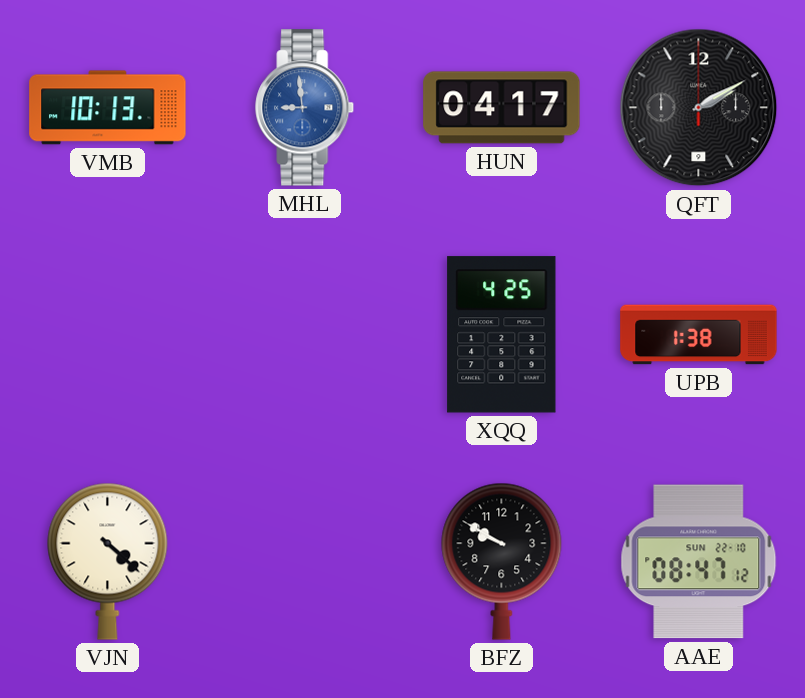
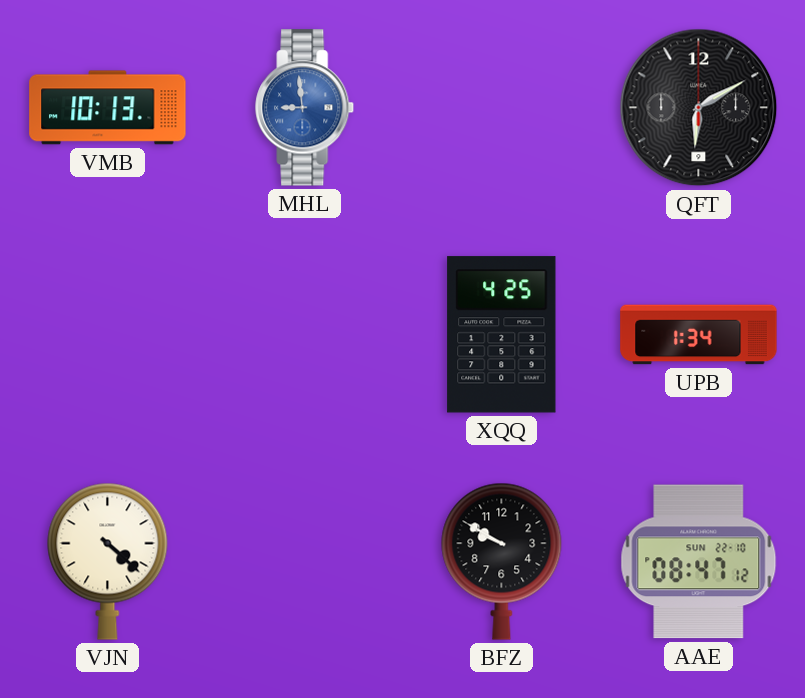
HUN: 04:17 -> none (502, 108)
QFT: 2:10 -> 6:10 (699, 108)
UPB: 1:38 -> 1:34 (699, 335)
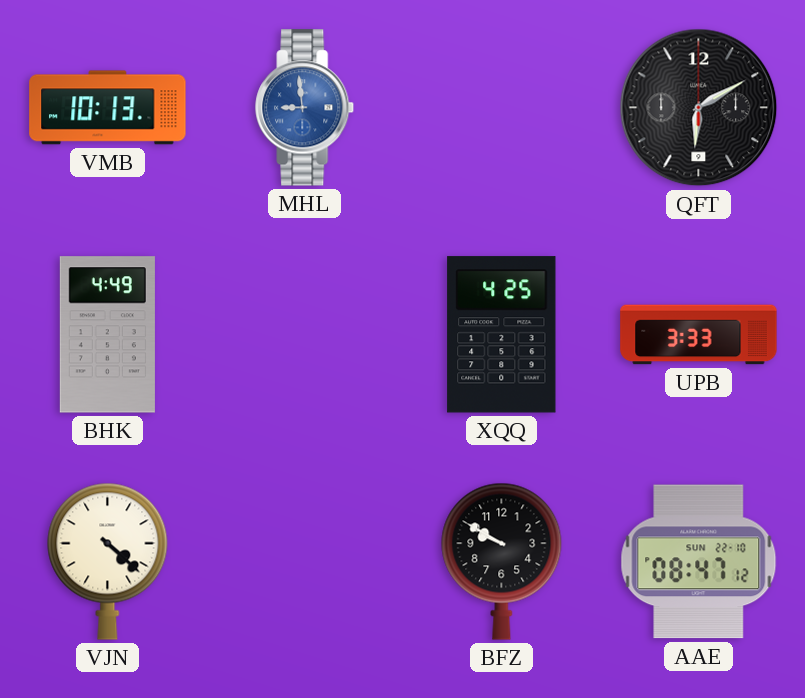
BHK: none -> 4:49 (107, 335)
UPB: 1:34 -> 3:33 (699, 335)
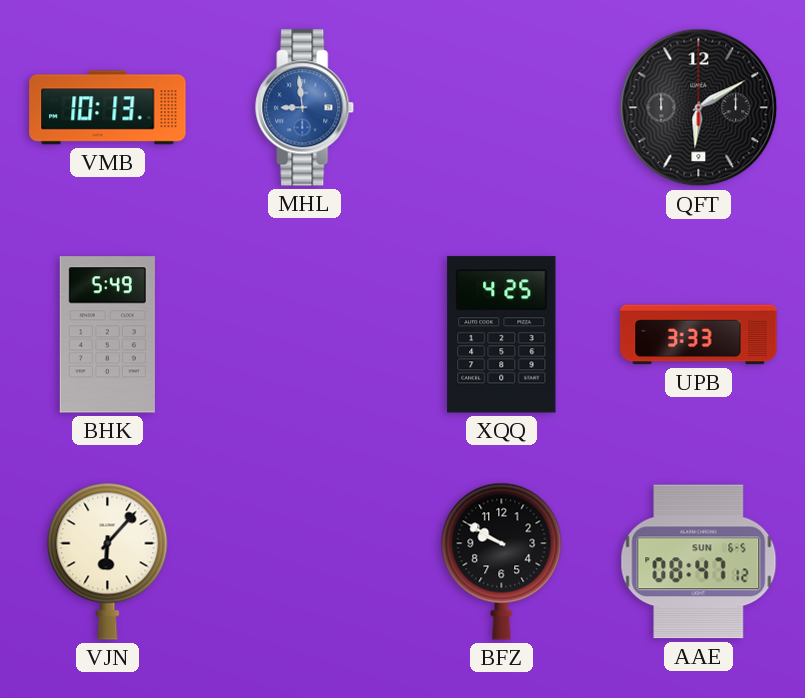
BHK: 4:49 -> 5:49 (107, 335)
VJN: 4:22 -> 6:07 (108, 561)
AAE date: SUN 22-10 -> SUN 6-5 (699, 562)
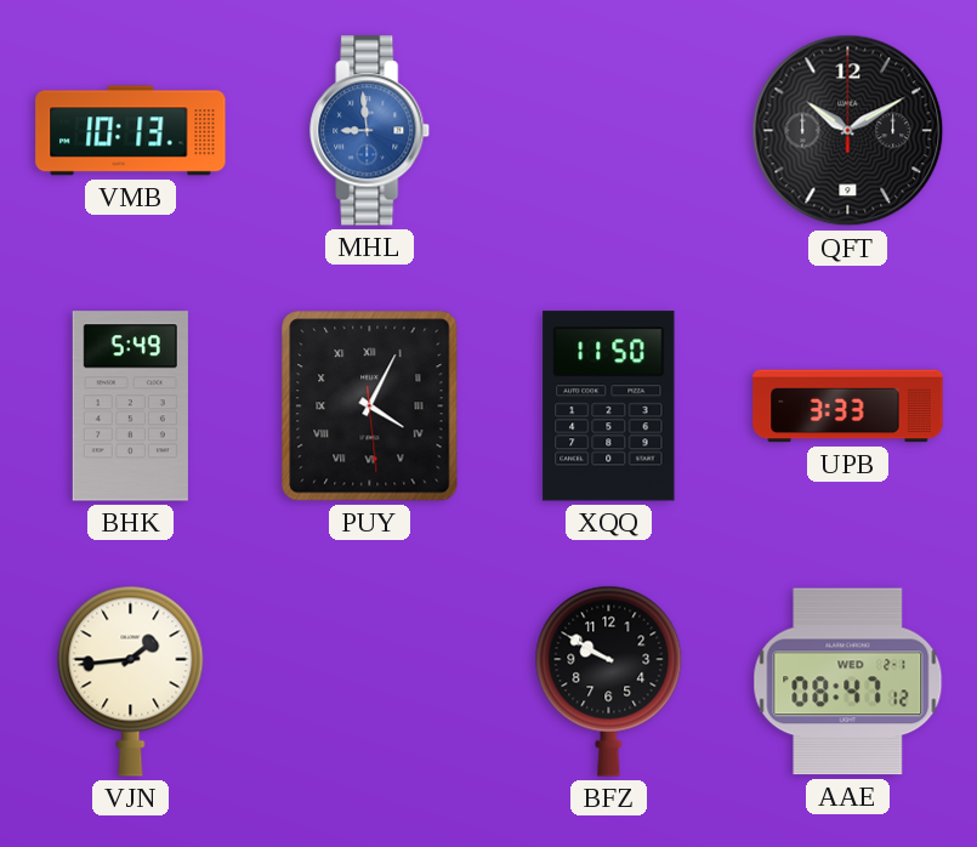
QFT: 6:10 -> 10:10 (848, 131)
PUY: none -> 4:04 (370, 407)
XQQ: 4:25 -> 11:50 (609, 407)
VJN: 6:07 -> 1:44 (131, 681)
AAE date: SUN 6-5 -> WED 2-1 (848, 682)
